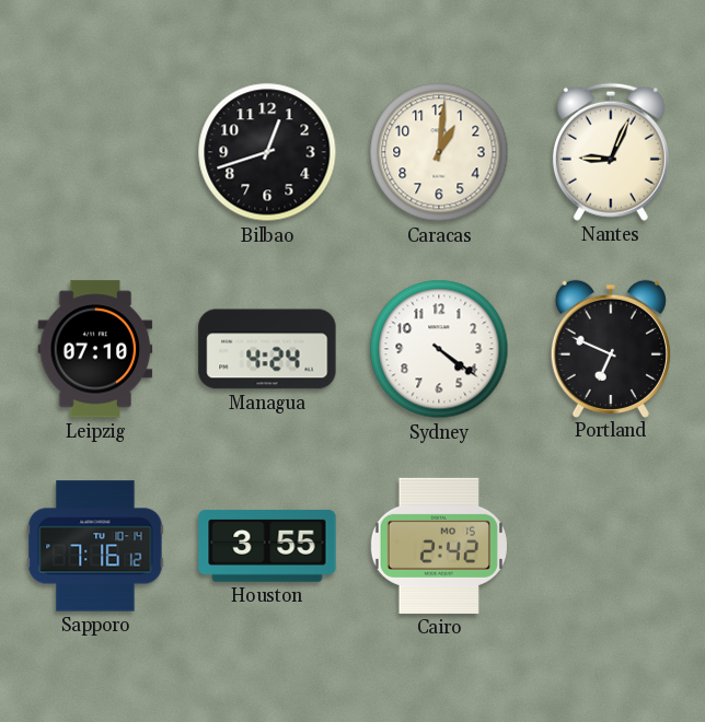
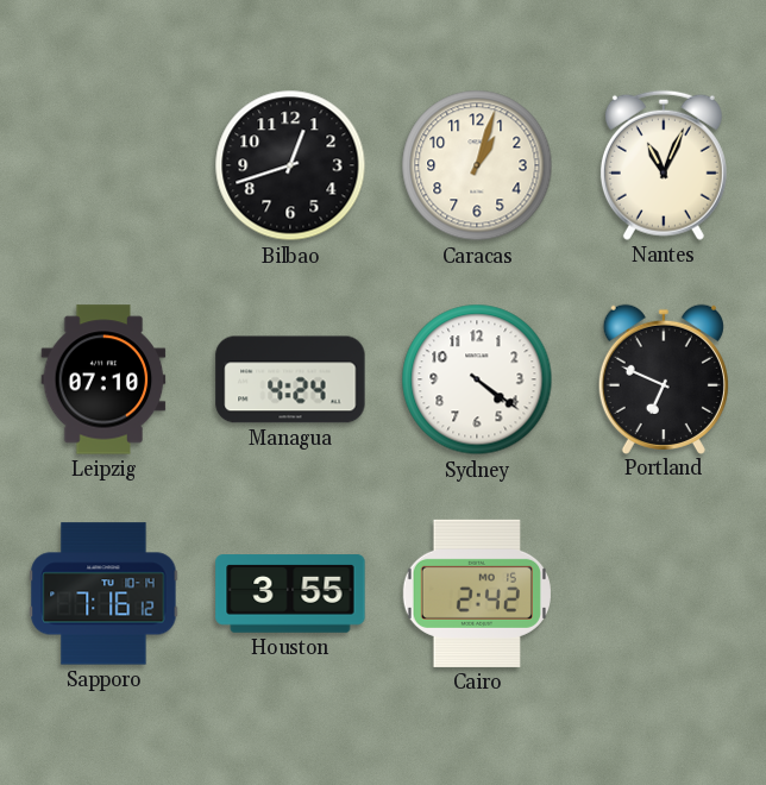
Caracas: 1:01 -> 1:03 (477, 165)
Nantes: 9:04 -> 11:04 (664, 165)
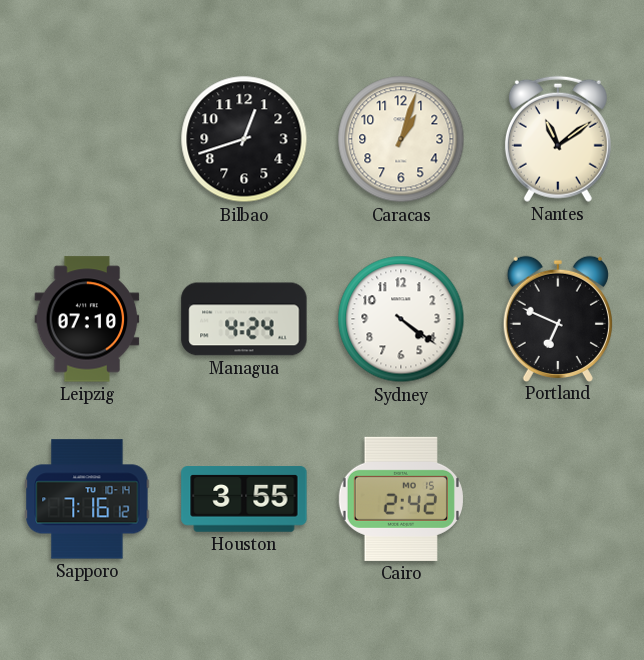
Nantes: 11:04 -> 11:09 (558, 139)
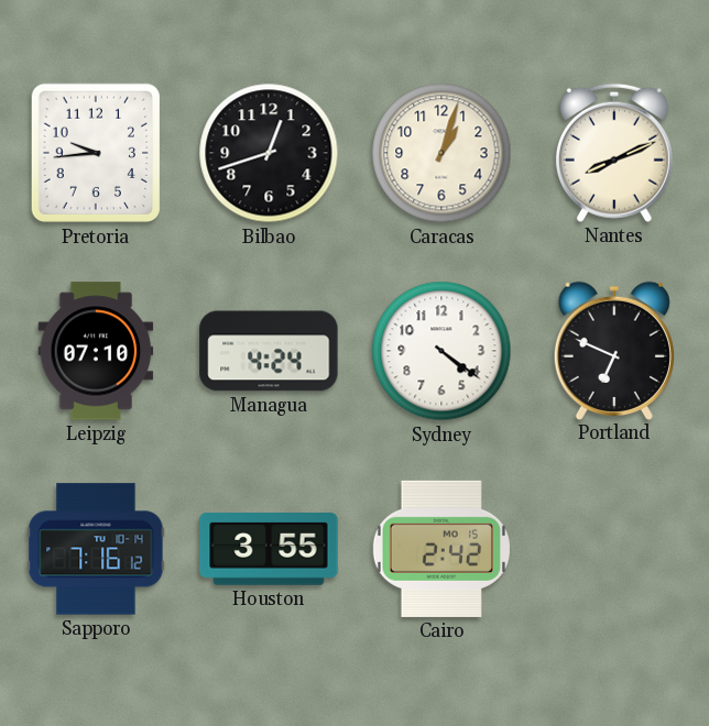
Pretoria: none -> 9:44 (95, 153)
Nantes: 11:09 -> 8:11 (614, 153)
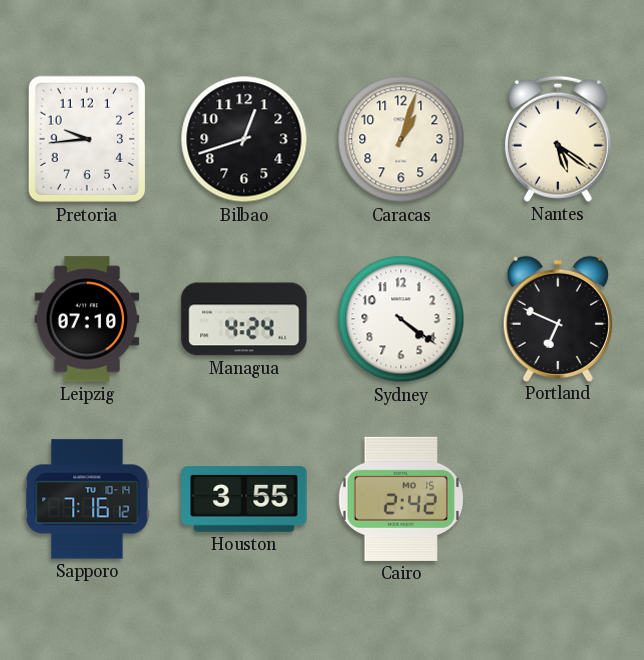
Nantes: 8:11 -> 5:21 (558, 139)
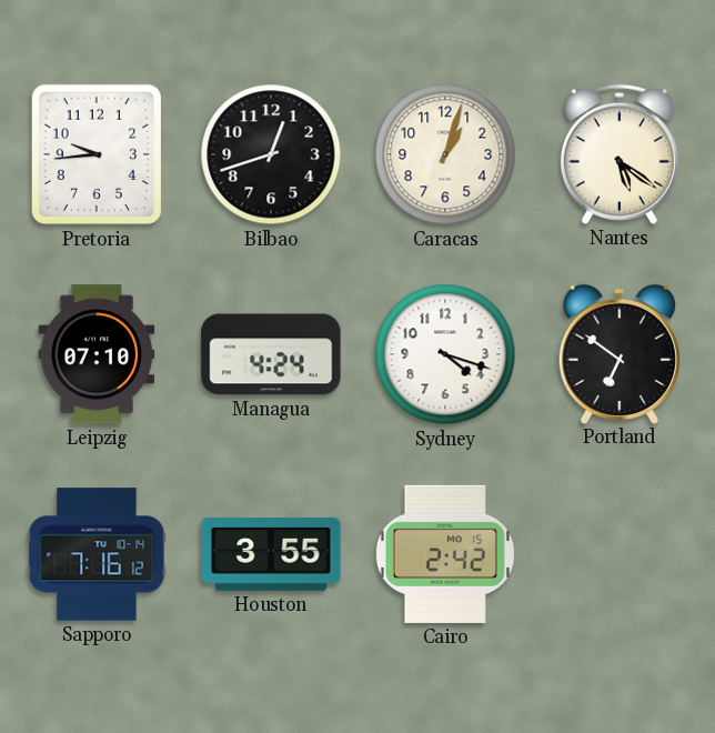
Sydney: 4:21 -> 4:18 (445, 354)
Portland: 6:49 -> 6:51 (620, 353)
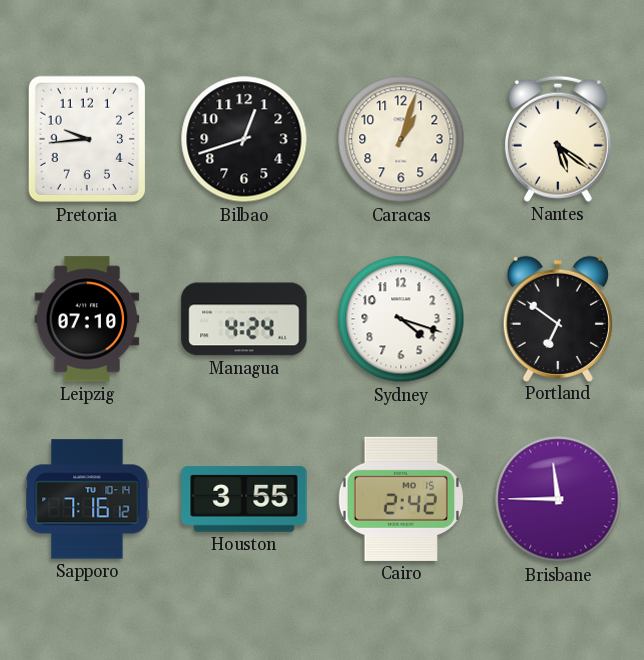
Brisbane: none -> 11:45 (558, 499)
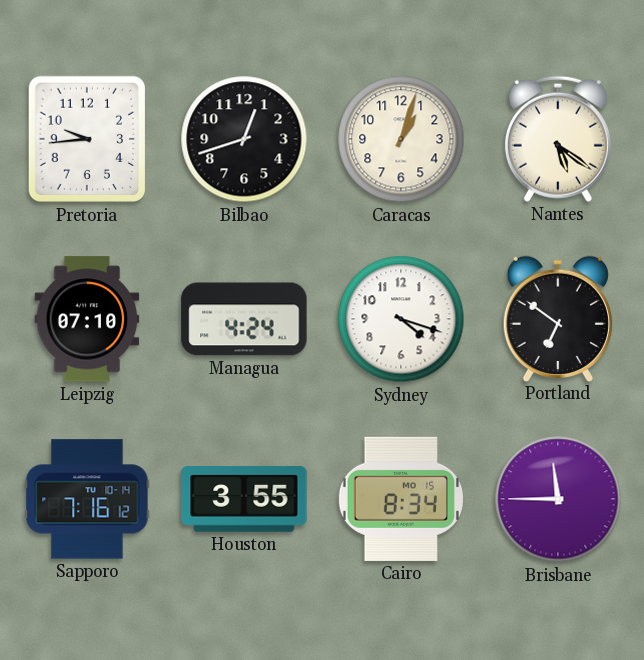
Cairo: 2:42 -> 8:34 (401, 499)
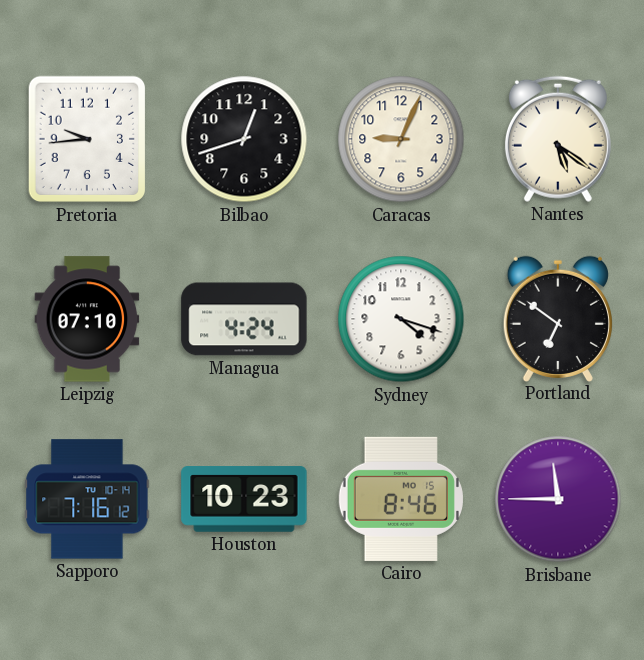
Caracas: 1:03 -> 9:04 (401, 139)
Houston: 3:55 -> 10:23 (244, 499)
Cairo: 8:34 -> 8:46 (401, 499)
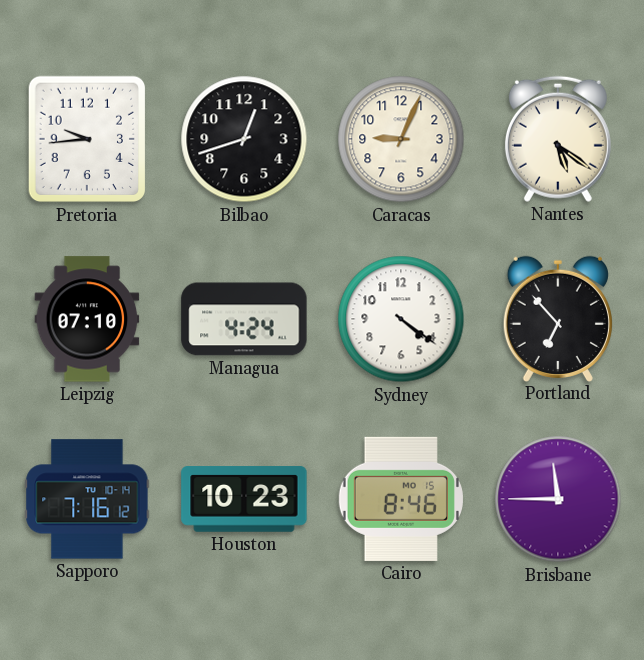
Sydney: 4:18 -> 4:21 (401, 319)
Portland: 6:51 -> 6:53 (558, 318)
